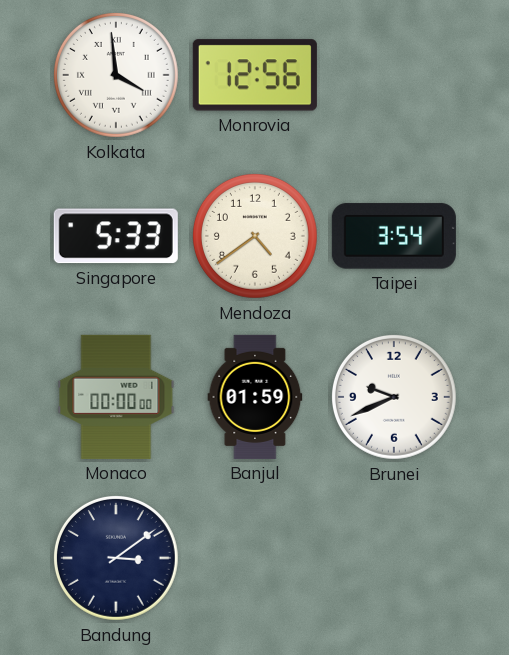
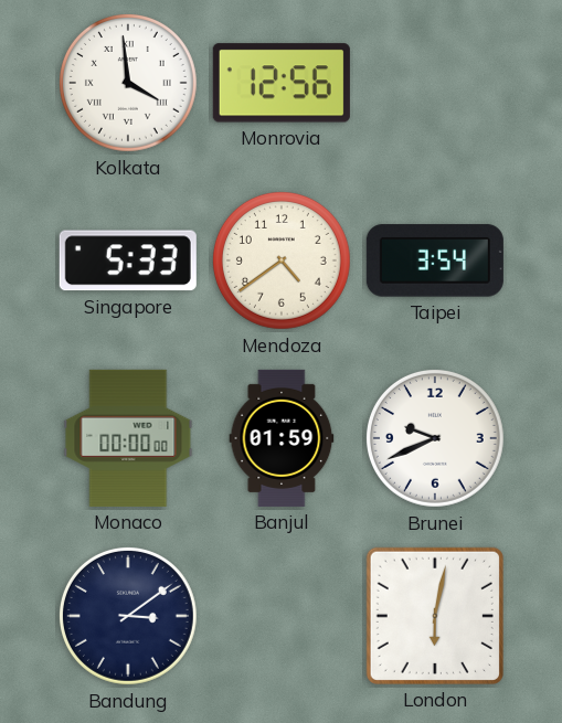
London: none -> 6:02 (435, 616)
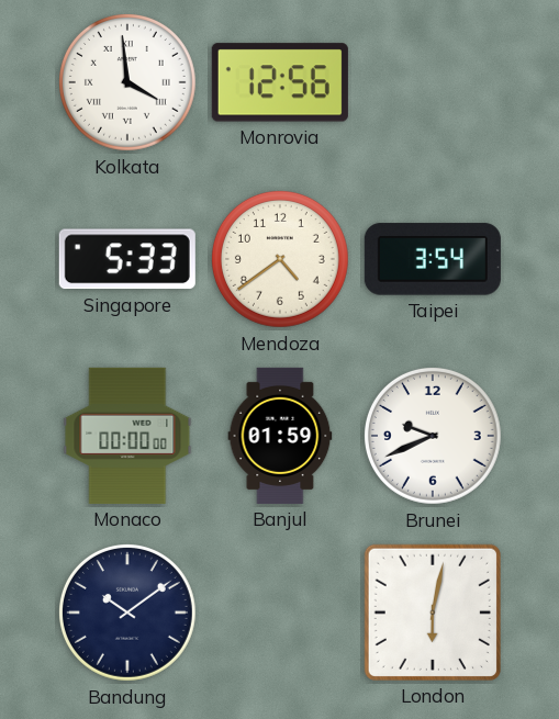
Bandung: 3:09 -> 10:09 (127, 613)
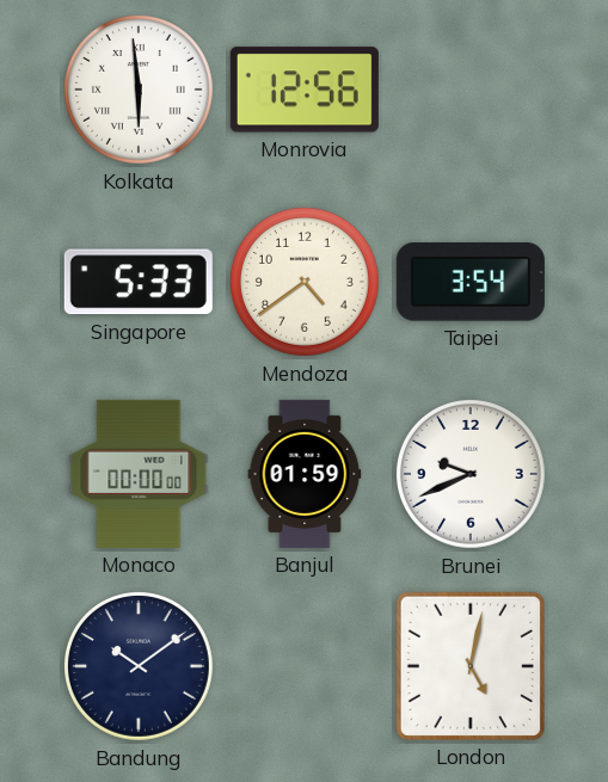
Kolkata: 3:59 -> 5:59 (139, 90)
London: 6:02 -> 5:02 (471, 666)
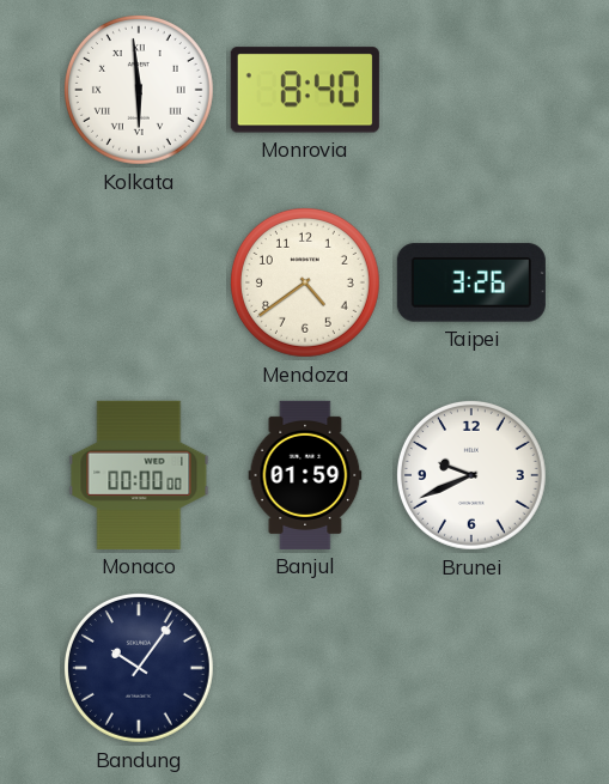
Monrovia: 12:56 -> 8:40 (305, 90)
Singapore: 5:33 -> none (139, 282)
Taipei: 3:54 -> 3:26 (471, 282)
Bandung: 10:09 -> 10:06 (139, 668)
London: 5:02 -> none (471, 666)
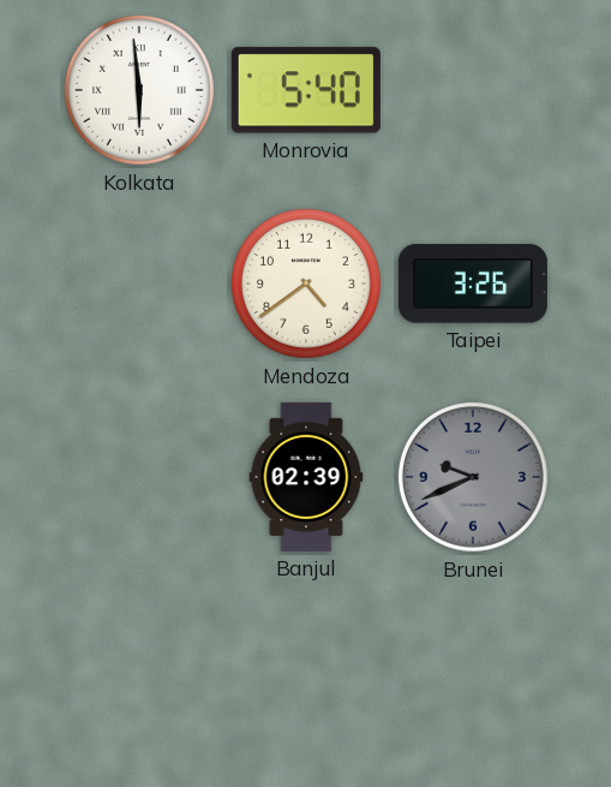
Monrovia: 8:40 -> 5:40 (306, 90)
Monaco: 00:00 -> none (139, 475)
Banjul: 01:59 -> 02:39 (306, 477)
Brunei dial: white -> grey (473, 477)
Bandung: 10:06 -> none (139, 668)
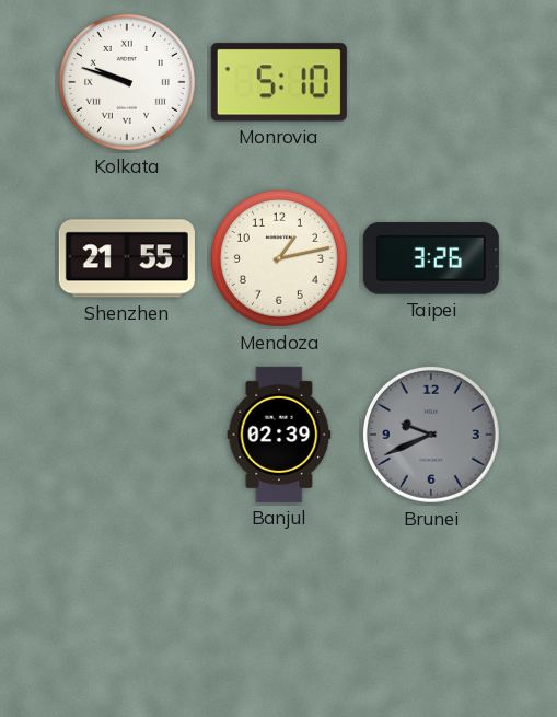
Kolkata: 5:59 -> 9:48 (127, 82)
Monrovia: 5:40 -> 5:10 (279, 82)
Shenzhen: none -> 21:55 (127, 258)
Mendoza: 4:39 -> 1:13 (279, 258)
